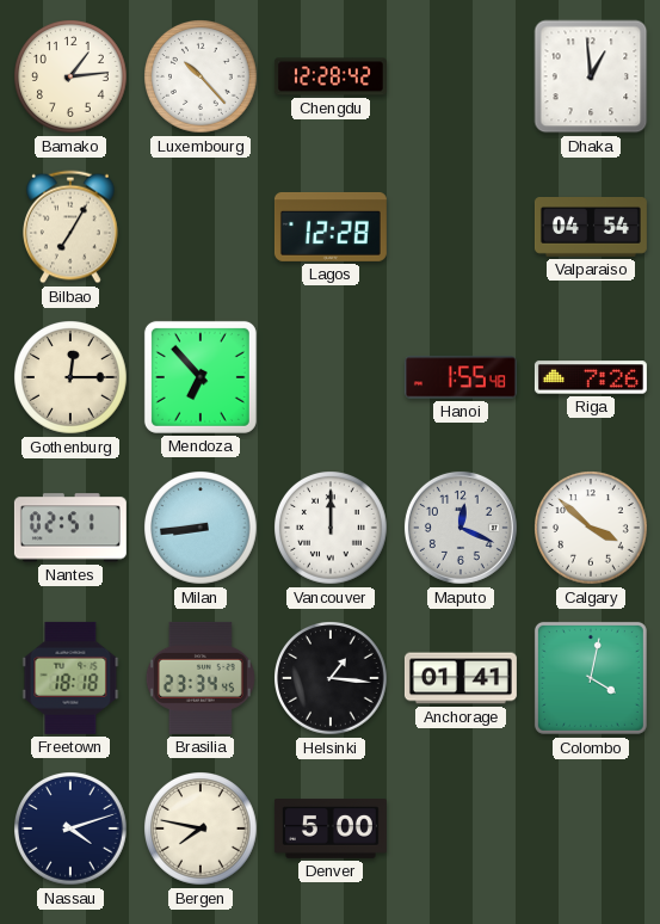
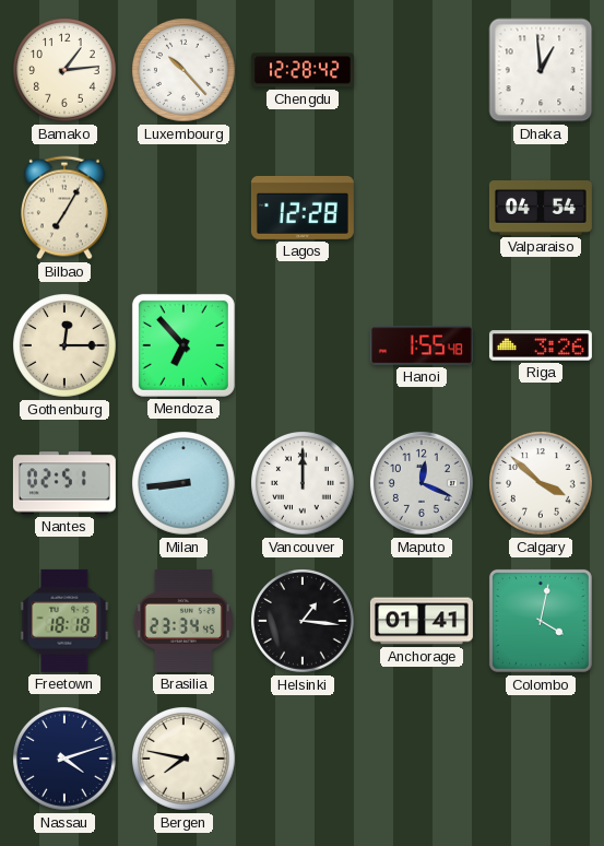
Riga: 7:26 -> 3:26 (541, 345)
Denver: 5:00 -> none (331, 828)
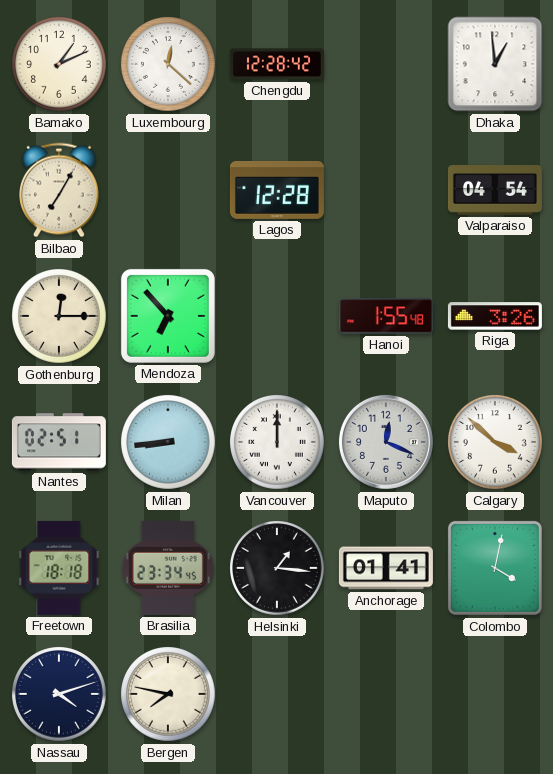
Bamako: 1:14 -> 1:11 (60, 65)
Luxembourg: 10:23 -> 12:22 (169, 65)
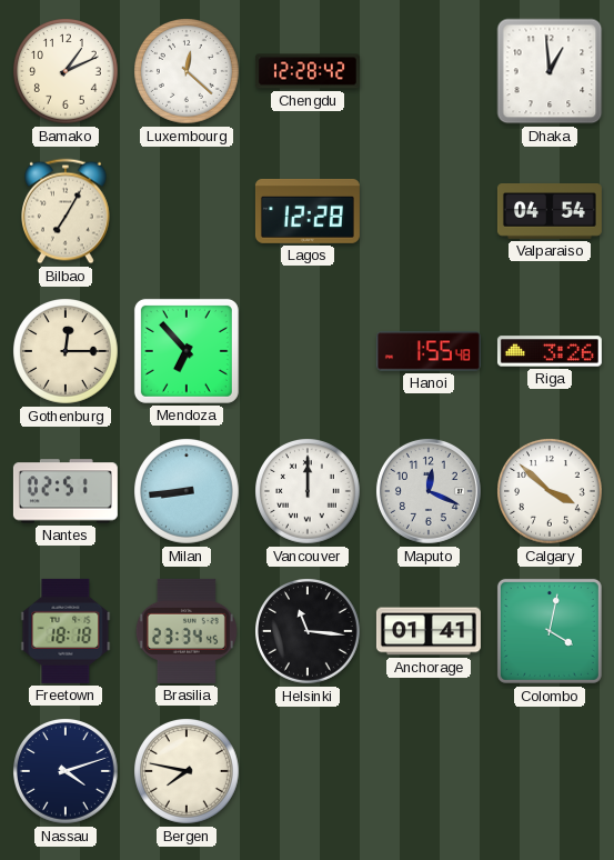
Helsinki: 1:16 -> 11:16 (309, 632)
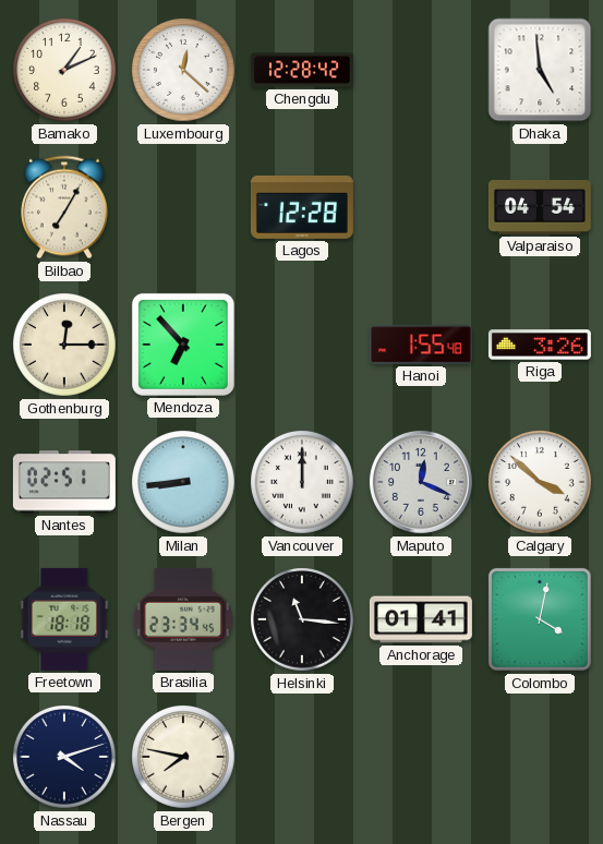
Dhaka: 12:59 -> 4:59 (540, 70)
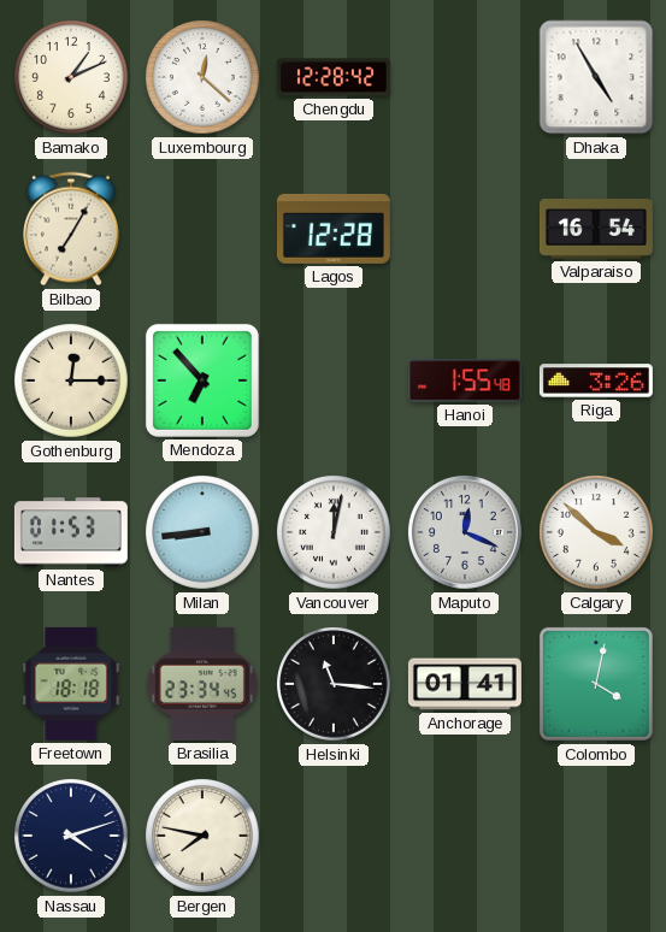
Dhaka: 4:59 -> 4:55 (596, 77)
Valparaiso: 04:54 -> 16:54 (596, 230)
Nantes: 02:51 -> 01:53 (71, 532)
Vancouver: 12:00 -> 12:02 (335, 533)
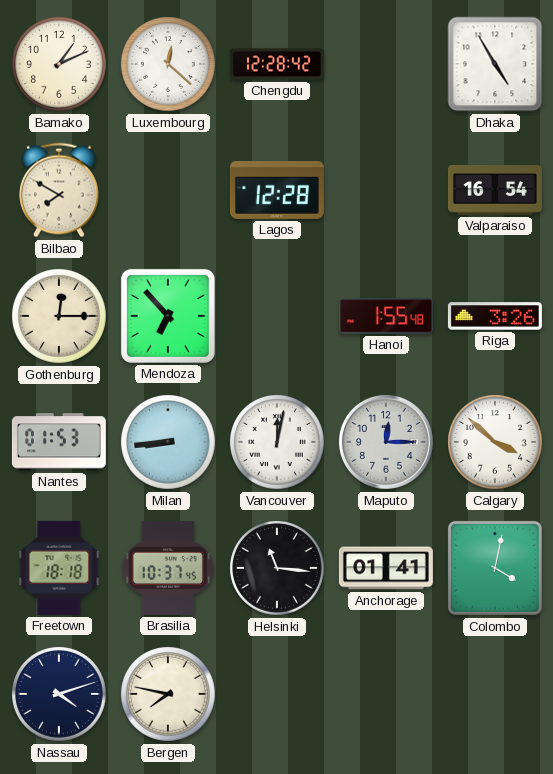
Bilbao: 7:05 -> 7:50 (60, 190)
Maputo: 12:19 -> 12:15 (386, 442)
Brasilia: 23:34 -> 10:37 (168, 568)
